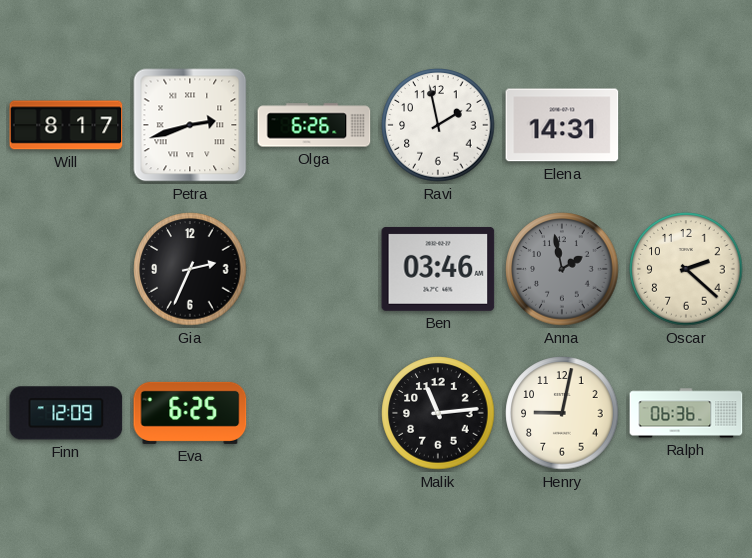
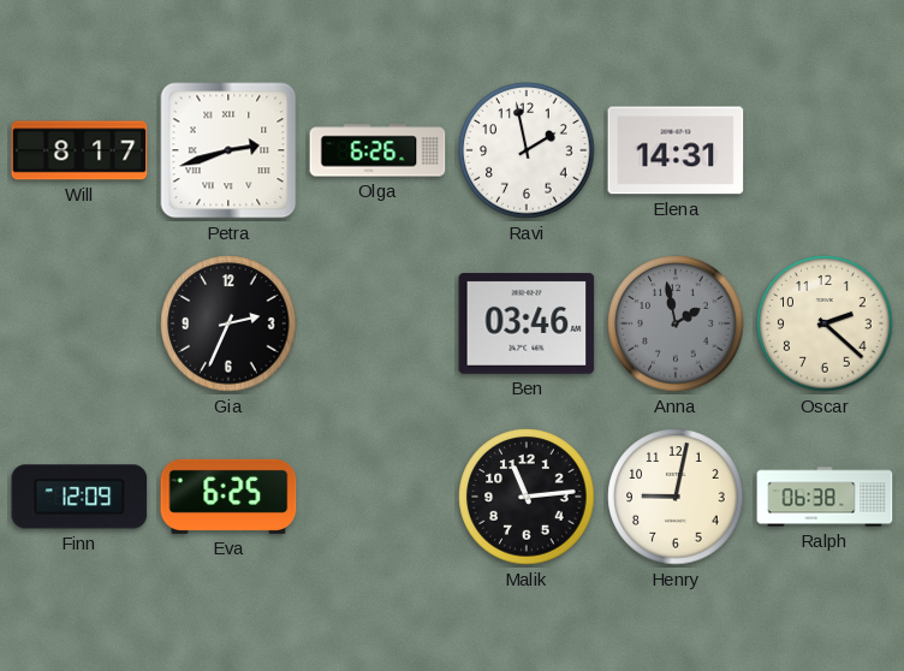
Ralph: 06:36 -> 06:38 (825, 497)
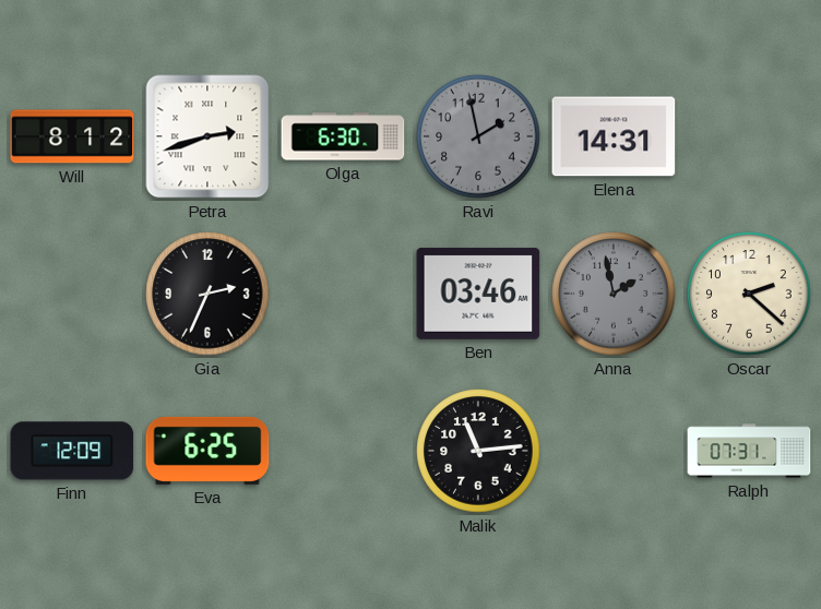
Will: 8:17 -> 8:12 (72, 136)
Olga: 6:26 -> 6:30 (343, 136)
Ravi dial: white -> grey (478, 136)
Henry: 9:02 -> none (676, 497)
Ralph: 06:38 -> 07:31 (749, 451)
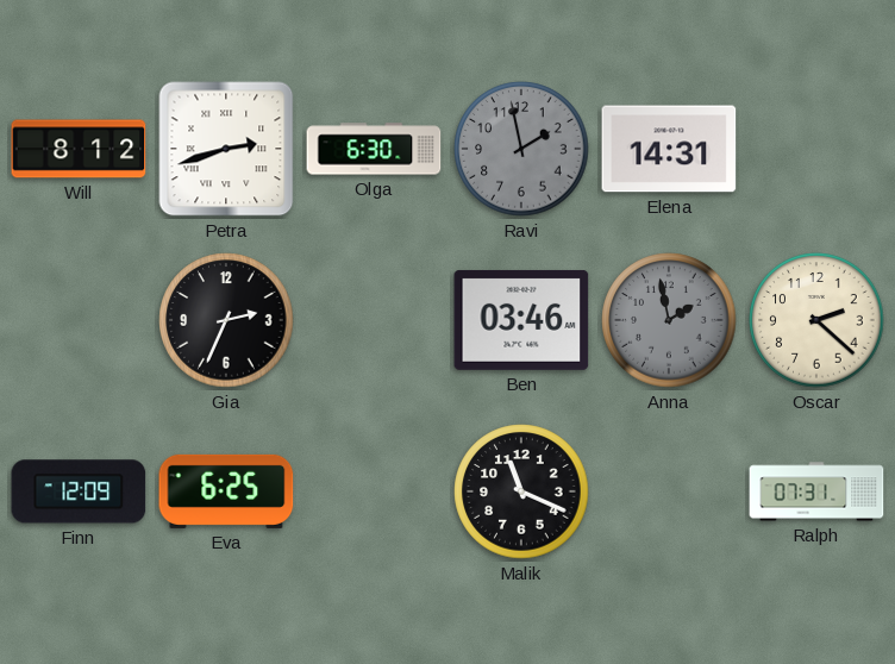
Malik: 11:14 -> 11:19 (521, 491)
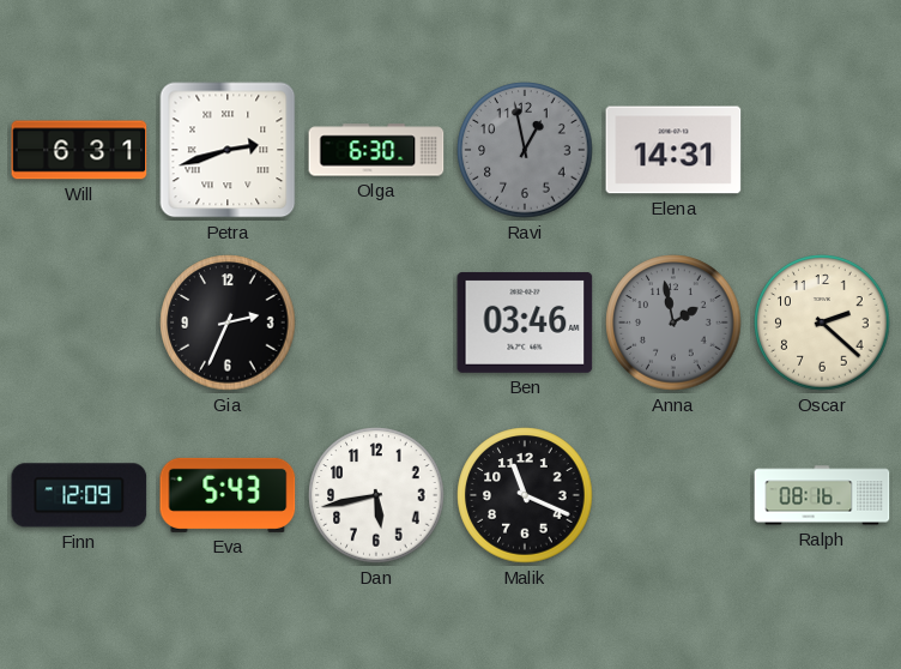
Will: 8:12 -> 6:31 (79, 150)
Ravi: 1:58 -> 12:58 (525, 150)
Eva: 6:25 -> 5:43 (228, 495)
Dan: none -> 5:43 (376, 495)
Ralph: 07:31 -> 08:16 (822, 495)
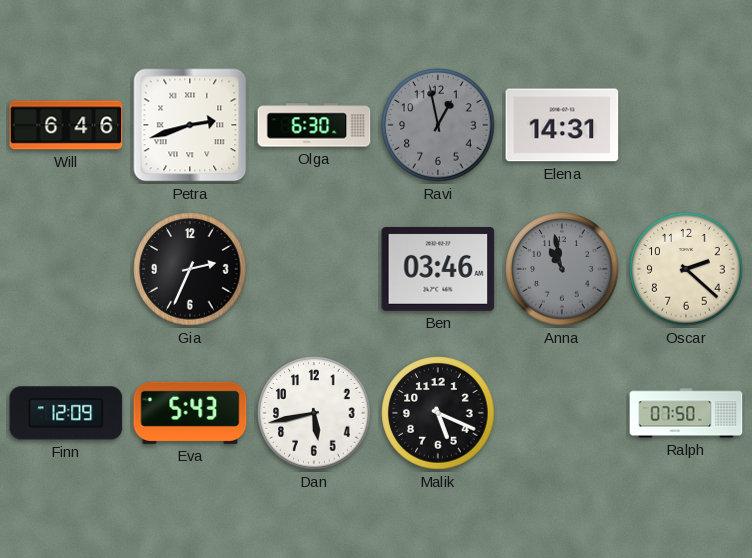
Will: 6:31 -> 6:46 (66, 125)
Anna: 1:58 -> 10:58 (562, 269)
Malik: 11:19 -> 5:19 (438, 413)
Ralph: 08:16 -> 07:50 (686, 413)
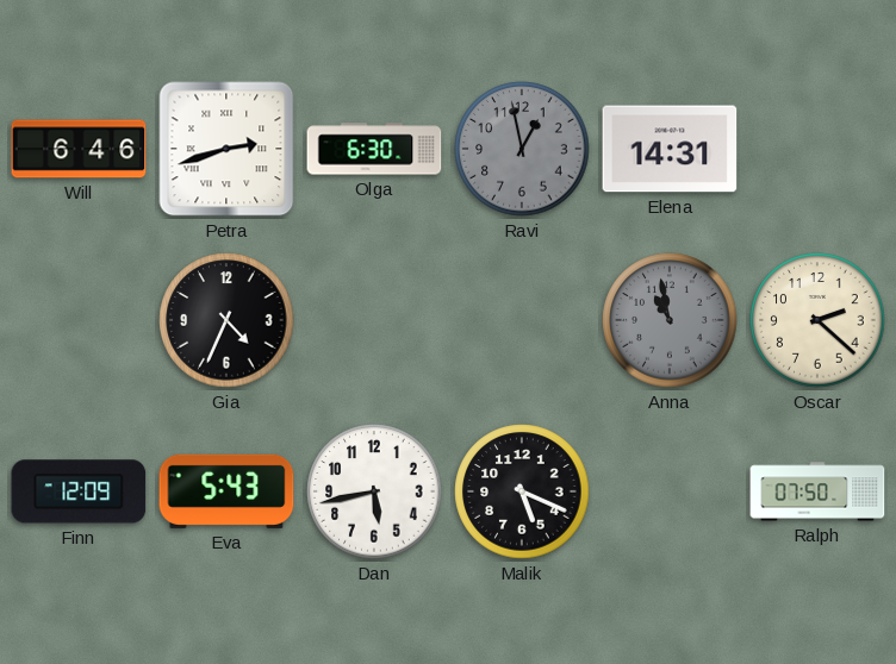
Gia: 2:34 -> 4:34 (226, 320)
Ben: 03:46 -> none (438, 269)
